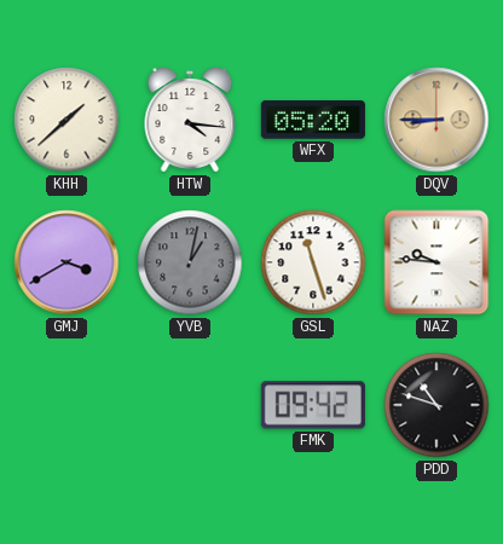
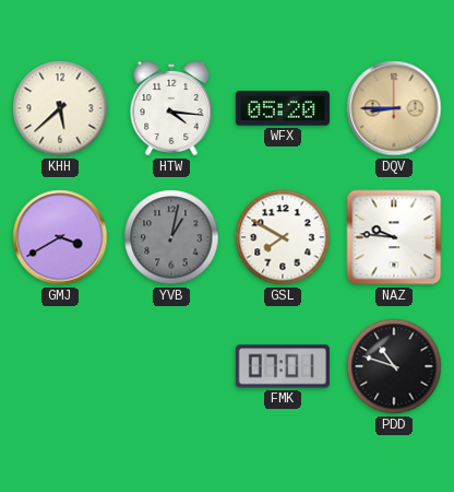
KHH: 1:38 -> 5:38 (60, 108)
GSL: 11:27 -> 7:50 (283, 237)
FMK: 09:42 -> 07:01 (283, 366)
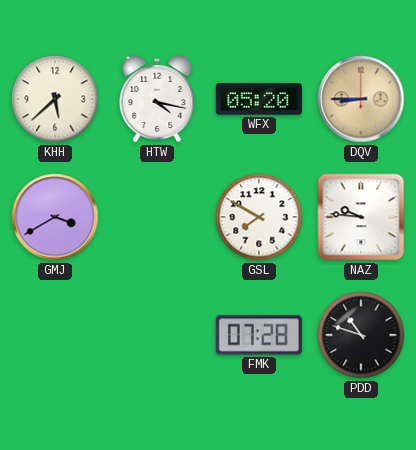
HTW: 4:16 -> 4:17 (157, 99)
YVB: 1:02 -> none (171, 237)
FMK: 07:01 -> 07:28 (259, 335)
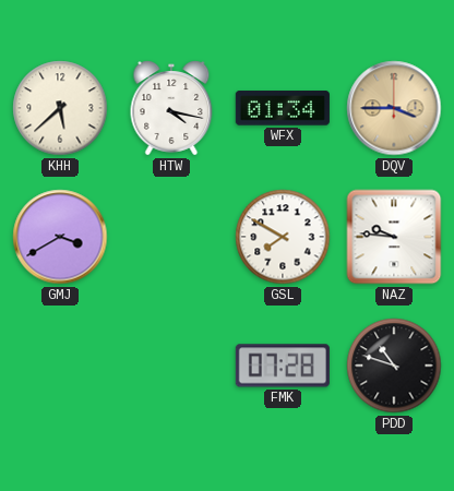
WFX: 05:20 -> 01:34 (283, 108)
DQV: 8:45 -> 3:45 (394, 108)
